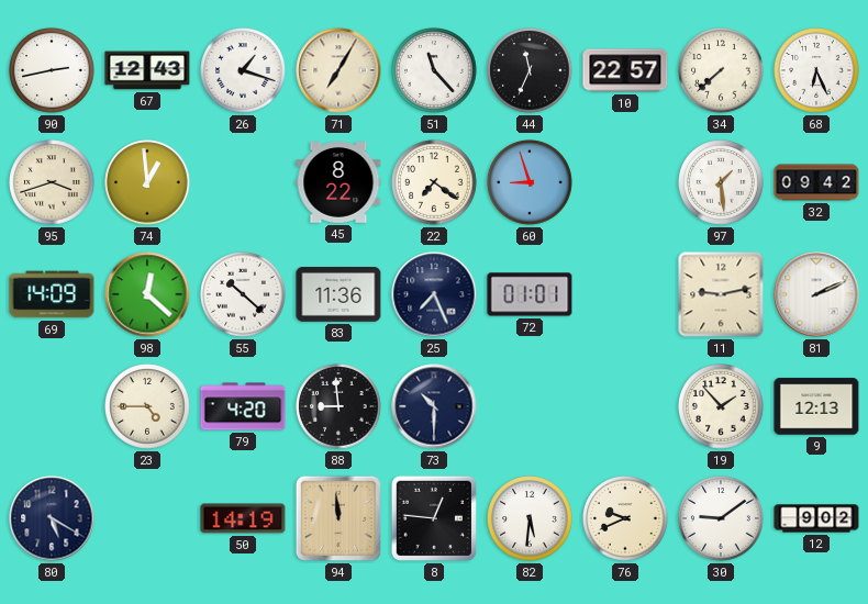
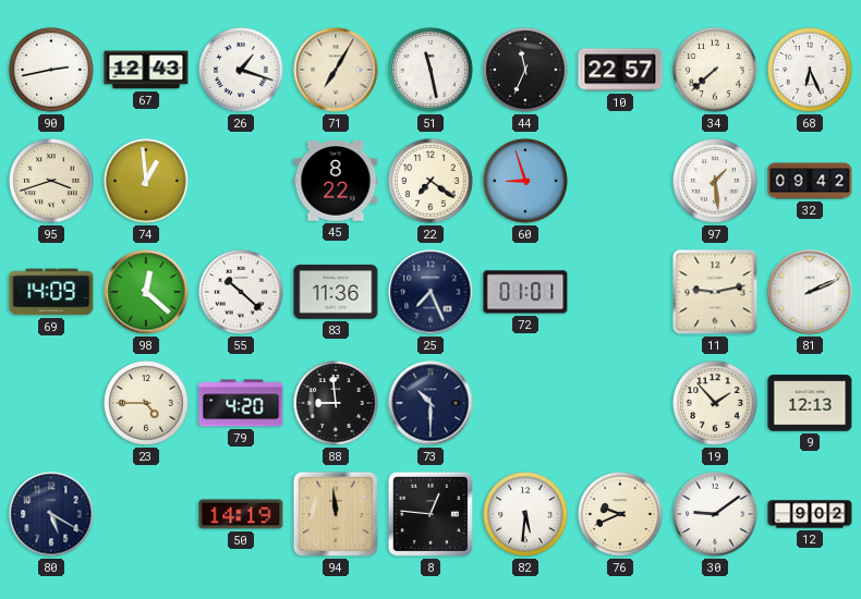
51: 11:23 -> 11:28 (430, 70)
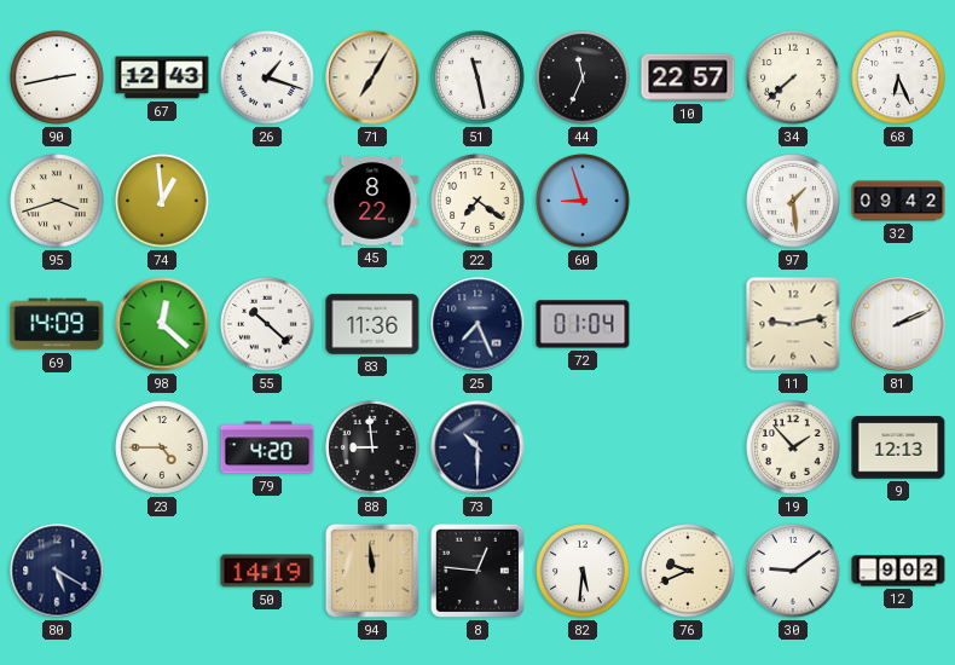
72: 01:01 -> 01:04 (583, 324)
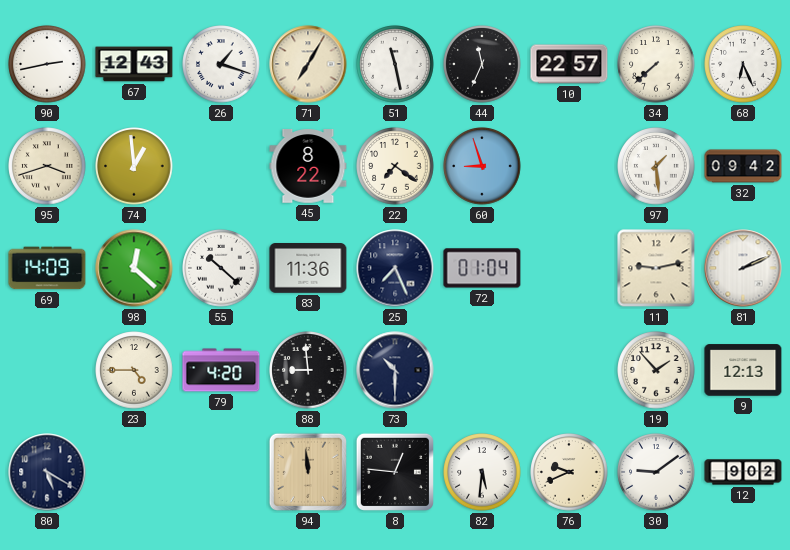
50: 14:19 -> none (267, 571)
